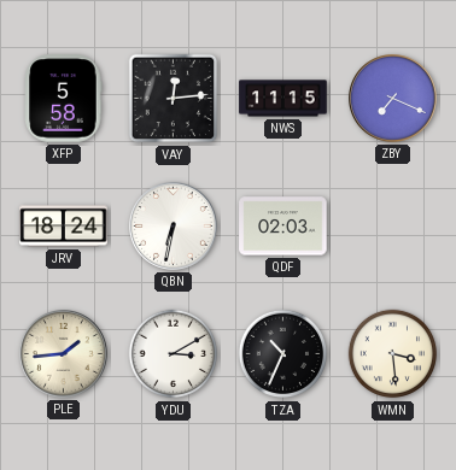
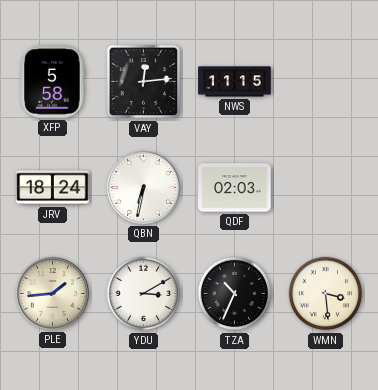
ZBY: 7:19 -> none (393, 99)
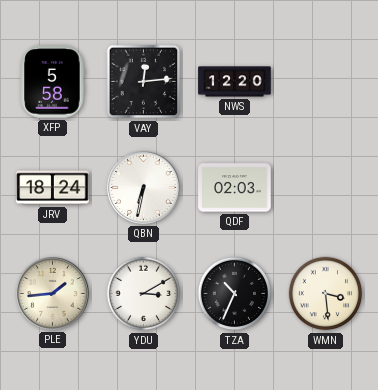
NWS: 11:15 -> 12:20 (235, 82)
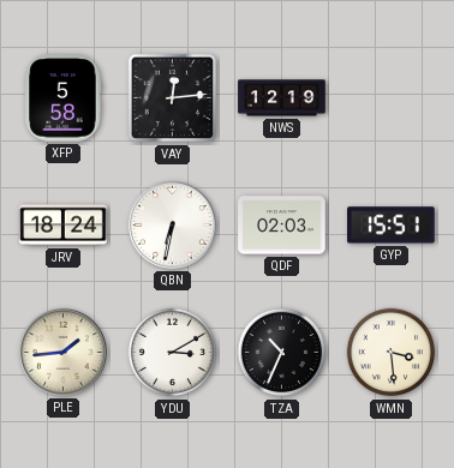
NWS: 12:20 -> 12:19 (282, 98)
GYP: none -> 15:51 (392, 226)
